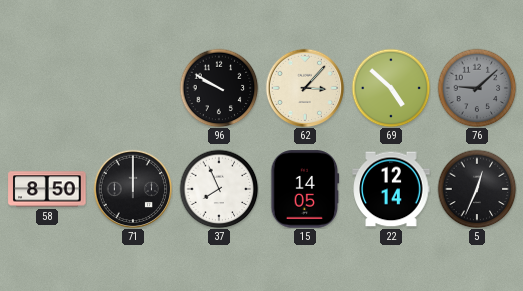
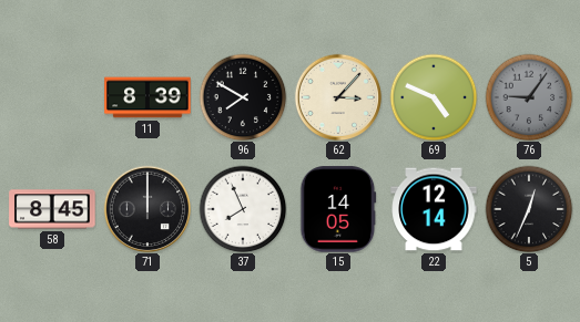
11: none -> 8:39 (147, 97)
96: 9:50 -> 7:50 (243, 97)
69: 4:52 -> 4:49 (434, 97)
76: 9:08 -> 9:06 (529, 97)
58: 8:50 -> 8:45 (52, 209)
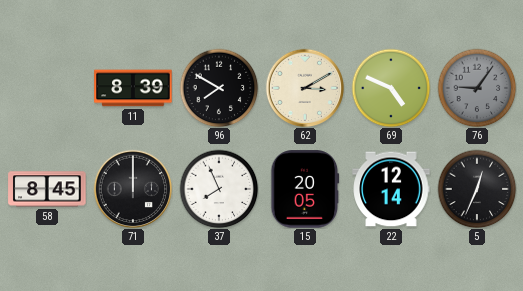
62: 3:07 -> 3:10 (305, 88)
15: 14:05 -> 20:05 (305, 189)
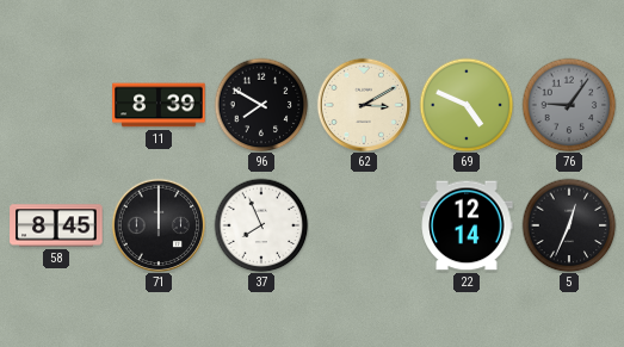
15: 20:05 -> none (305, 189)
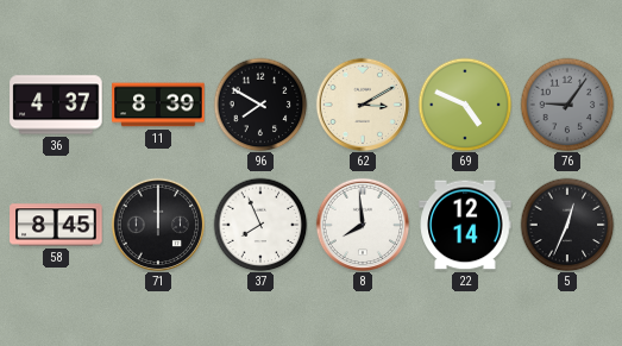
36: none -> 4:37 (56, 105)
8: none -> 7:59 (363, 225)
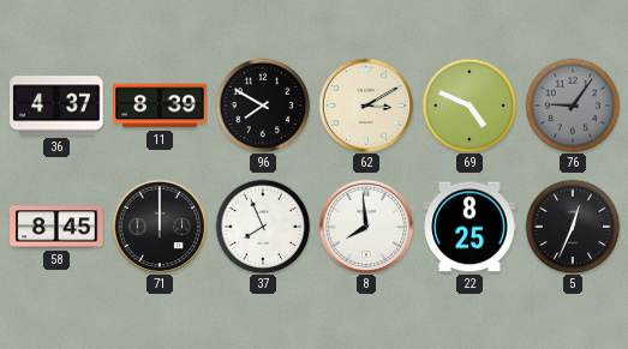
22: 12:14 -> 8:25 (469, 227)
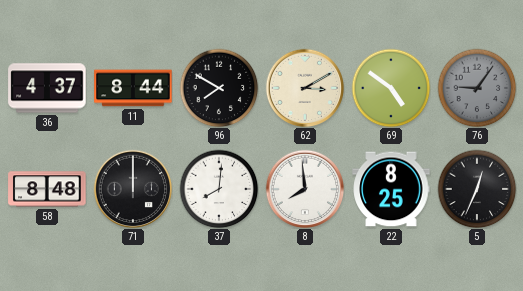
11: 8:39 -> 8:44 (133, 88)
69: 4:49 -> 4:51 (391, 88)
58: 8:45 -> 8:48 (47, 189)
37: 7:56 -> 8:01 (219, 189)
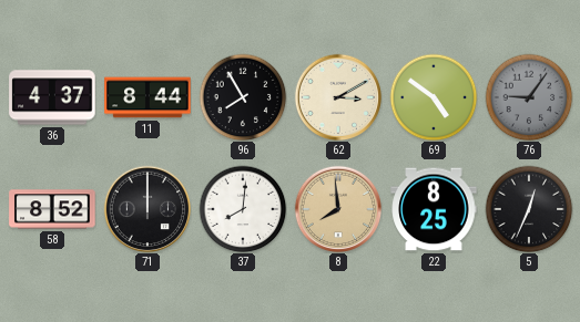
96: 7:50 -> 7:55 (243, 97)
58: 8:48 -> 8:52 (52, 209)
8 dial: white -> champagne (338, 209)
